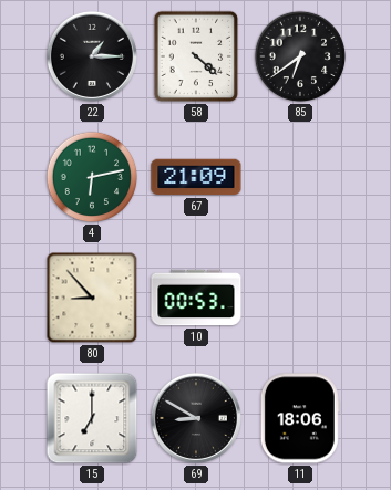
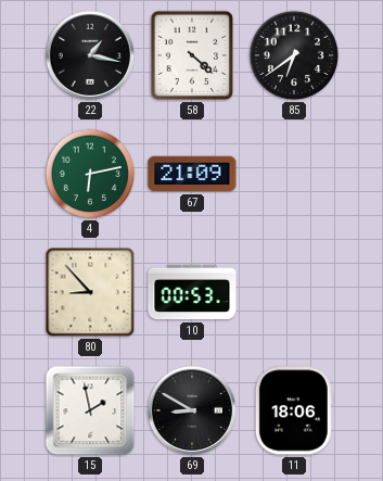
22: 1:15 -> 1:17 (90, 55)
15: 7:00 -> 1:58 (90, 410)
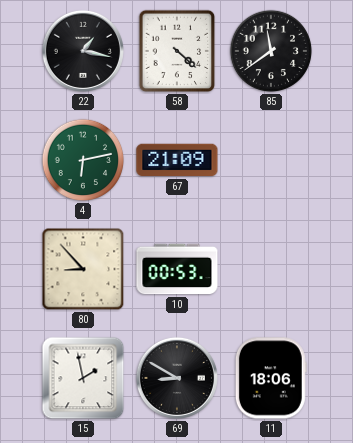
85: 6:39 -> 11:39 (271, 51)
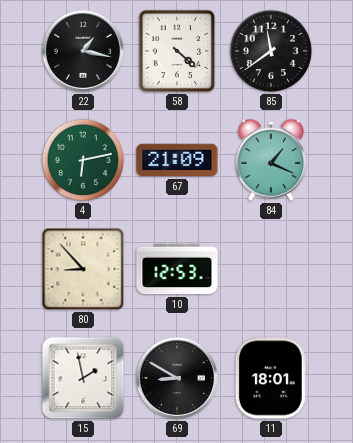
84: none -> 1:19 (270, 160)
10: 00:53 -> 12:53 (177, 269)
11: 18:06 -> 18:01 (271, 378)
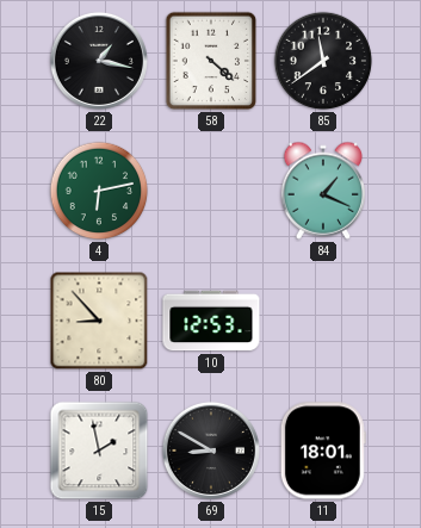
67: 21:09 -> none (177, 160)
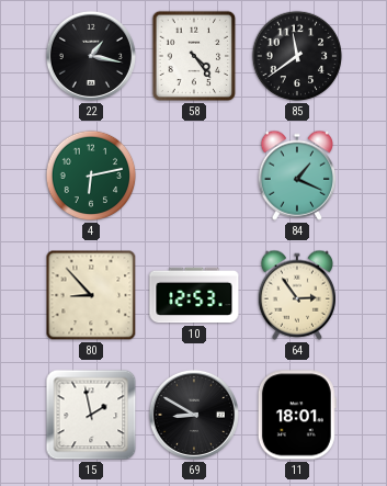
58: 4:22 -> 4:24 (194, 56)
64: none -> 2:54 (296, 295)
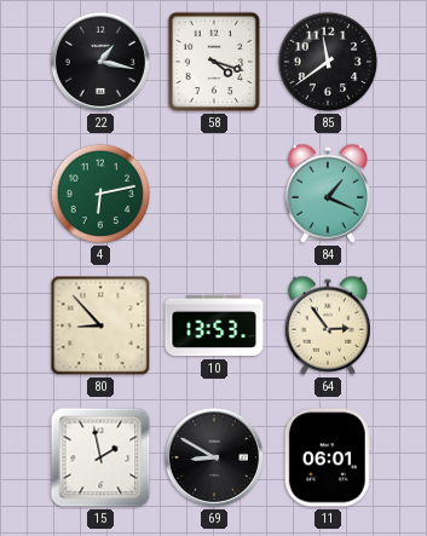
58: 4:24 -> 4:18 (214, 62)
10: 12:53 -> 13:53 (214, 325)
11: 18:01 -> 06:01 (328, 457)
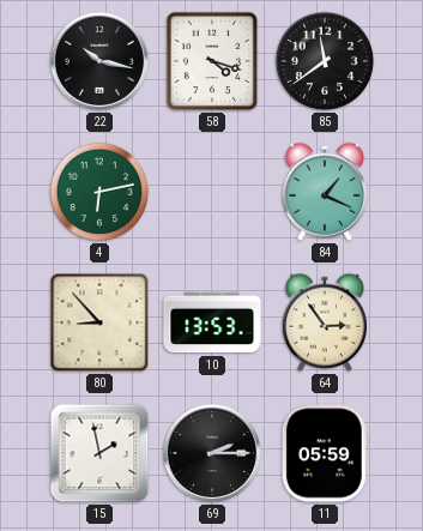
22: 1:17 -> 10:17 (99, 61)
69: 8:50 -> 2:15 (212, 453)
11: 06:01 -> 05:59 (325, 453)
